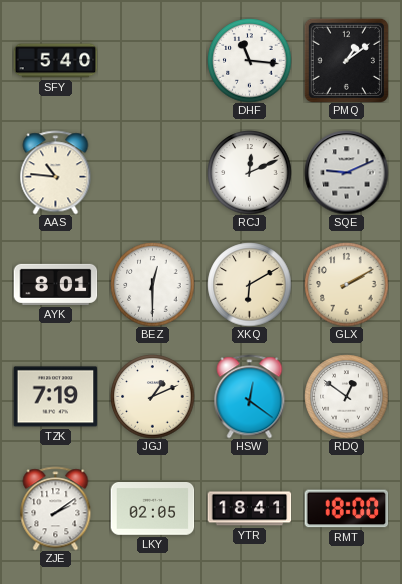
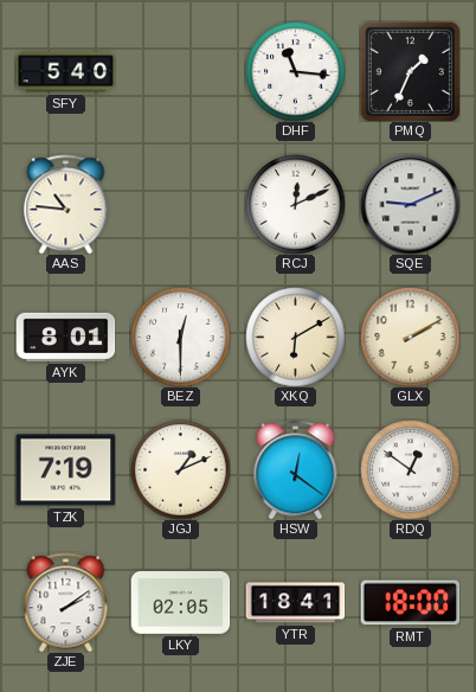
PMQ: 1:09 -> 1:34 (410, 71)
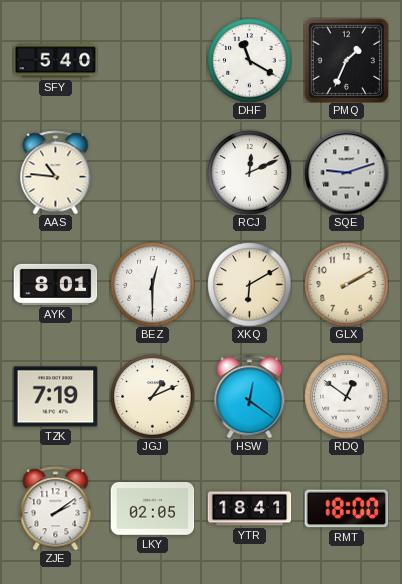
DHF: 11:16 -> 11:20 (249, 60)
SQE: 9:11 -> 9:12 (346, 172)
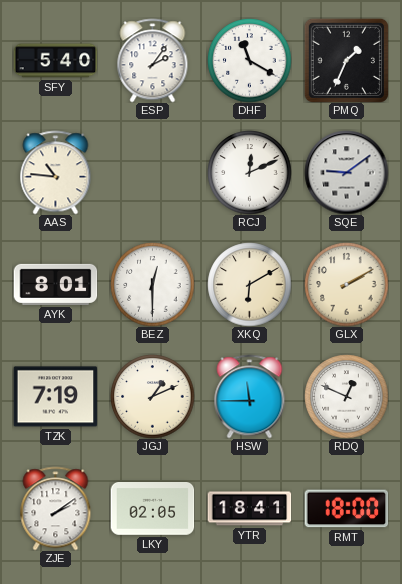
ESP: none -> 2:06 (153, 60)
SQE: 9:12 -> 9:09 (346, 172)
HSW: 12:21 -> 11:45 (250, 396)
RDQ: 12:51 -> 12:49 (346, 396)
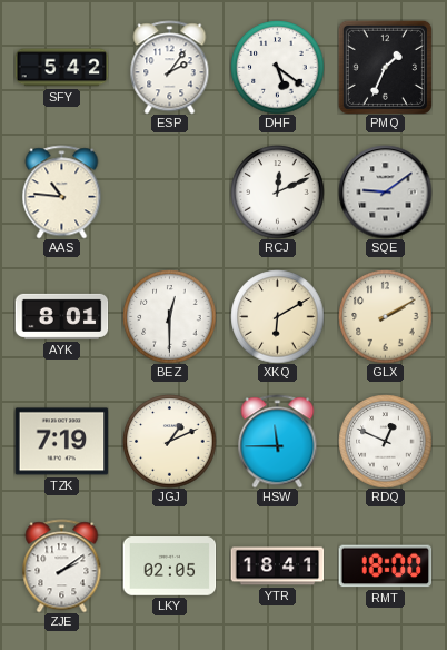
SFY: 5:40 -> 5:42 (61, 68)
DHF: 11:20 -> 5:21 (277, 67)
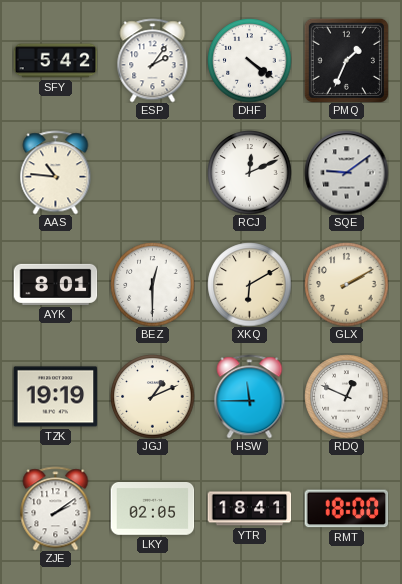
DHF: 5:21 -> 4:21 (249, 60)
TZK: 7:19 -> 19:19 (55, 397)
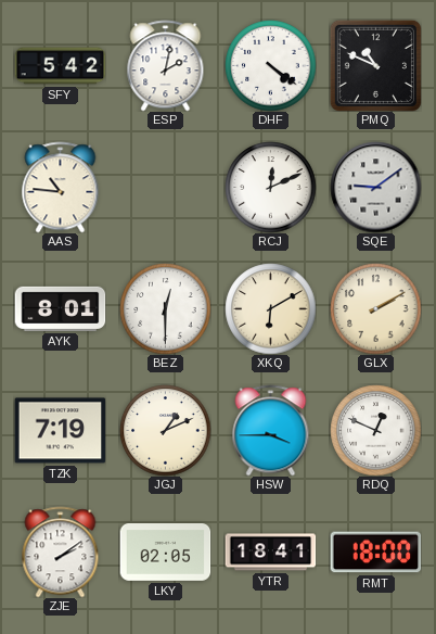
ESP: 2:06 -> 2:02 (166, 65)
PMQ: 1:34 -> 10:49 (375, 65)
TZK: 19:19 -> 7:19 (60, 431)
HSW: 11:45 -> 3:45 (271, 430)
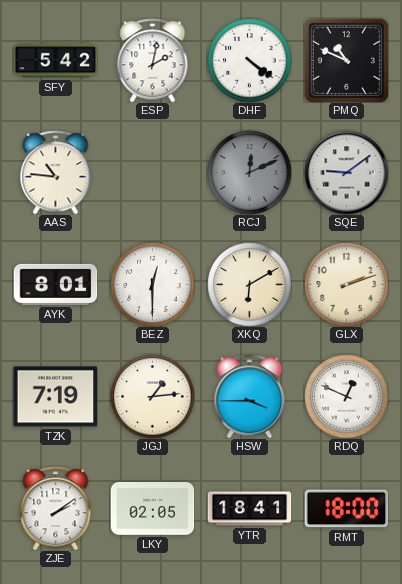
RCJ dial: white -> grey (249, 172)
GLX: 2:10 -> 2:12 (346, 284)
JGJ: 1:11 -> 1:14 (152, 396)
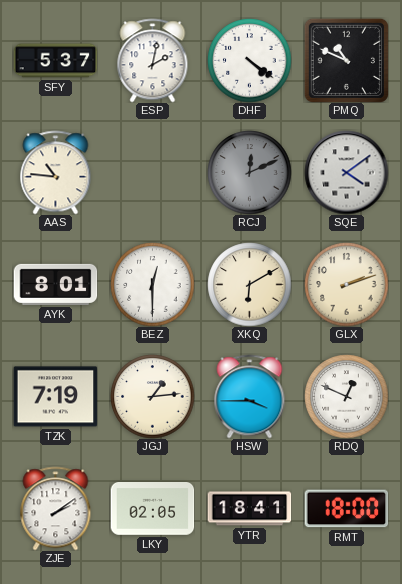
SFY: 5:42 -> 5:37 (55, 61)
SQE: 9:09 -> 4:09 (346, 172)
